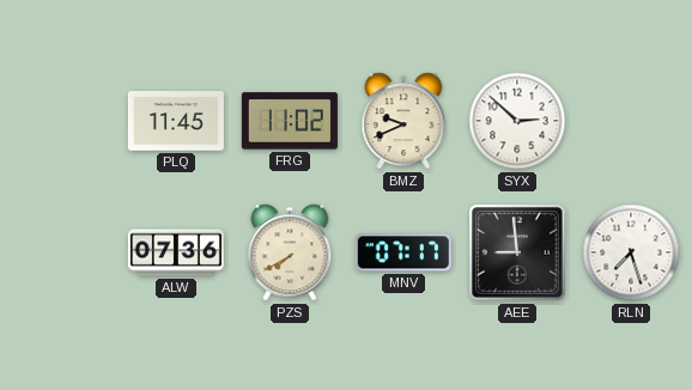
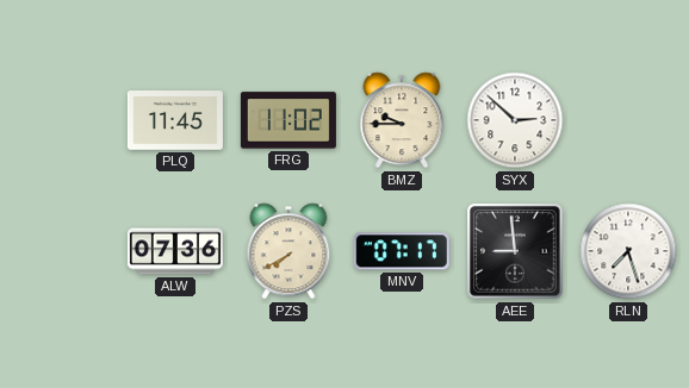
BMZ: 9:41 -> 9:45 (402, 120)
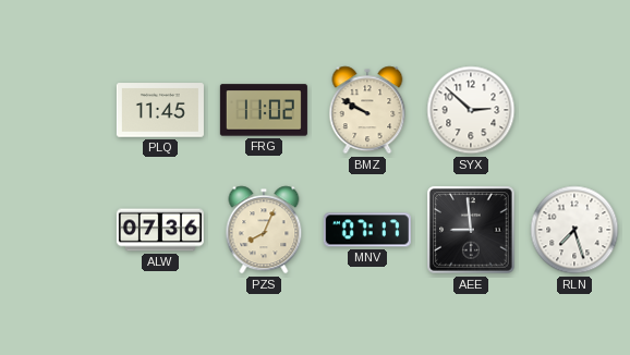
BMZ: 9:45 -> 9:50 (367, 110)
PZS: 7:40 -> 8:04 (264, 230)
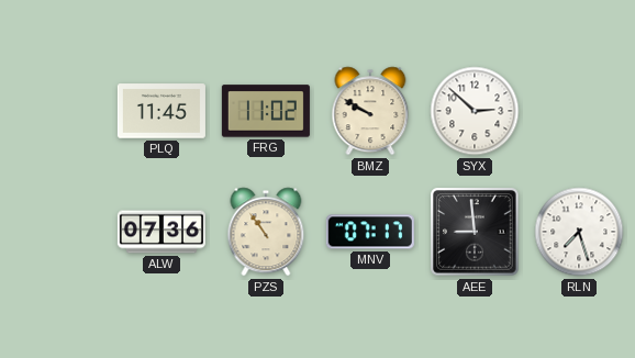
PZS: 8:04 -> 10:54 (266, 232)
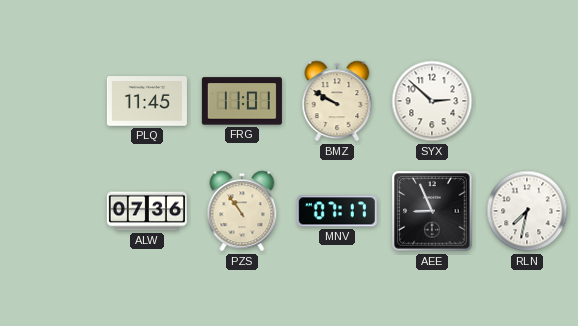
FRG: 11:02 -> 11:01 (242, 101)
AEE: 8:59 -> 8:56 (432, 211)
RLN: 7:27 -> 7:32 (527, 211)
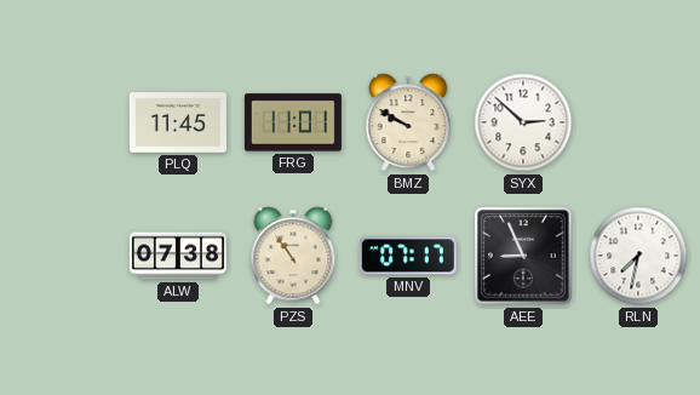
ALW: 07:36 -> 07:38 (178, 256)
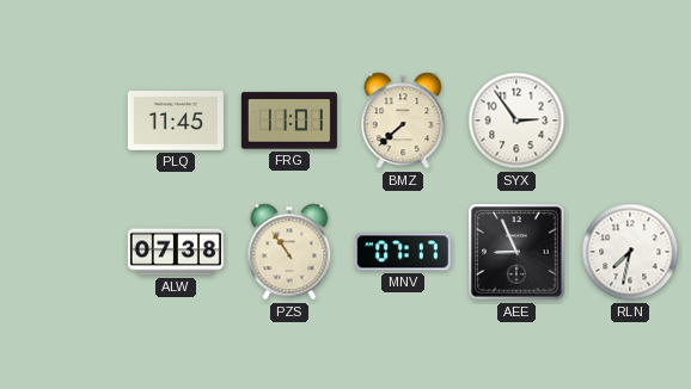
BMZ: 9:50 -> 7:38 (403, 121)
SYX: 2:52 -> 2:54 (516, 121)
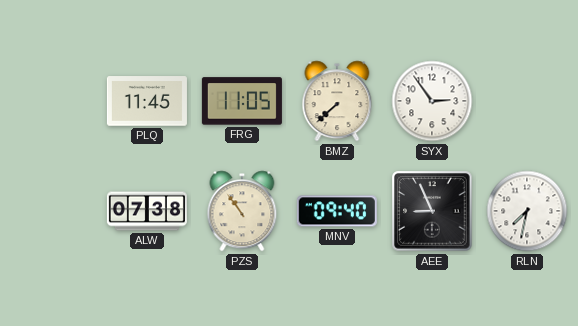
FRG: 11:01 -> 11:05 (242, 101)
MNV: 07:17 -> 09:40 (337, 211)
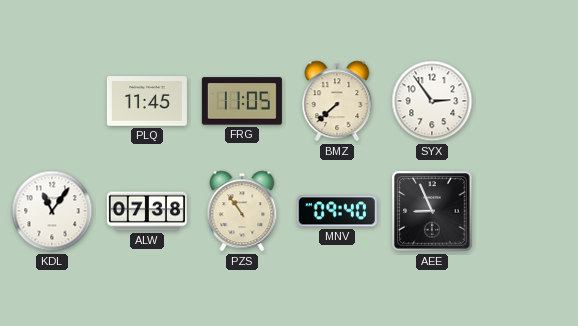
KDL: none -> 11:06 (52, 211)
RLN: 7:32 -> none (527, 211)
